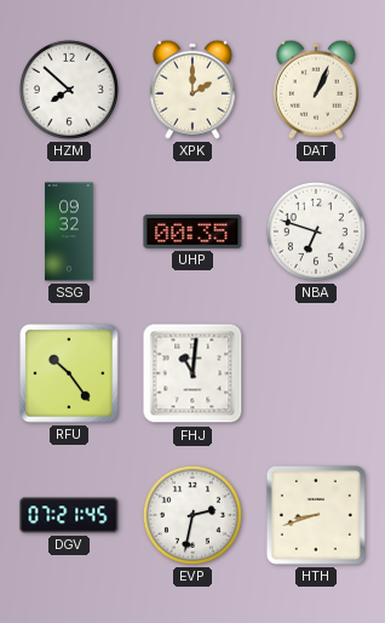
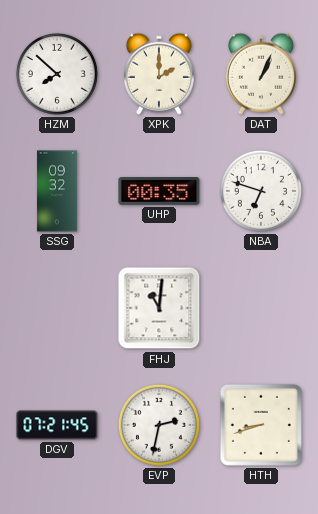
RFU: 10:24 -> none (69, 373)
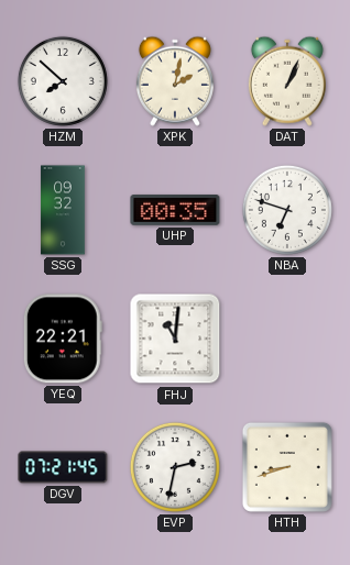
XPK: 2:00 -> 2:02 (175, 81)
YEQ: none -> 22:21 (63, 339)
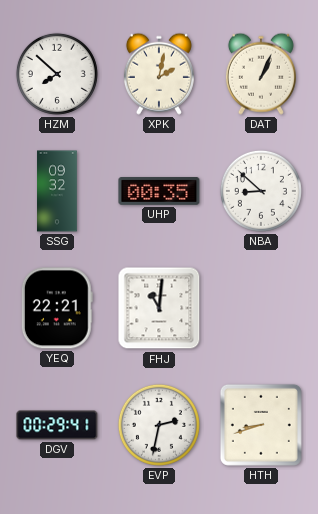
NBA: 6:48 -> 8:52 (261, 191)
DGV: 07:21 -> 00:29 (57, 425)
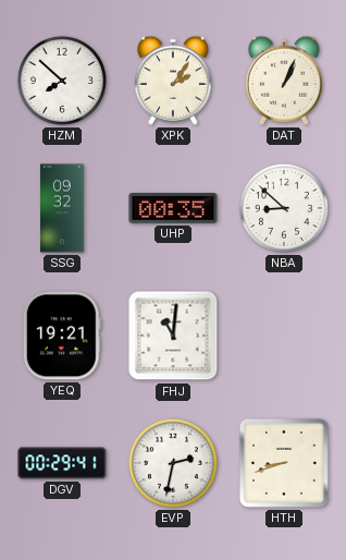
XPK: 2:02 -> 2:06 (173, 81)
YEQ: 22:21 -> 19:21 (62, 336)
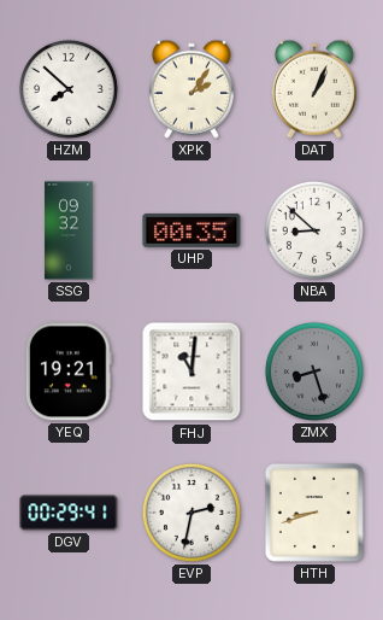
ZMX: none -> 8:27 (314, 372)
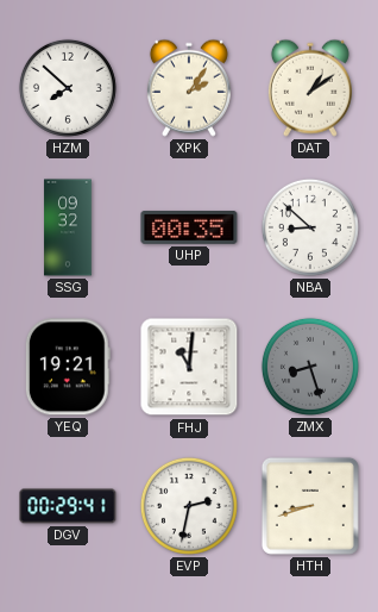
DAT: 1:04 -> 1:09 (310, 88)
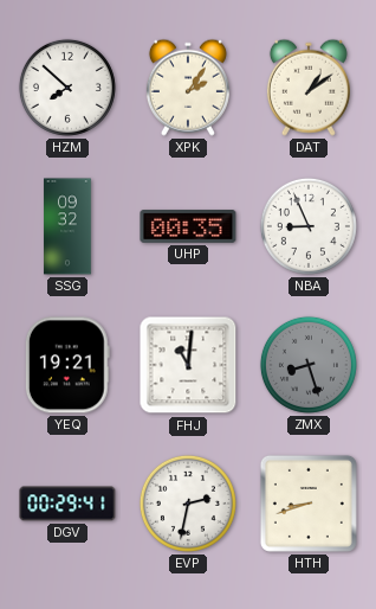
NBA: 8:52 -> 8:56 (309, 226)
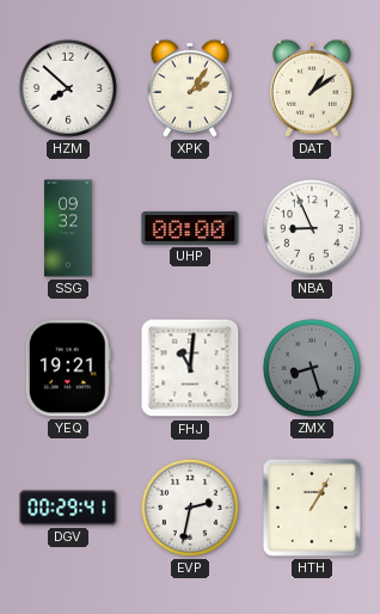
UHP: 00:35 -> 00:00 (190, 229)
HTH: 8:42 -> 1:05 (312, 508)
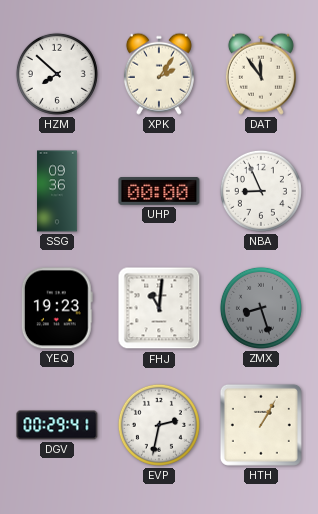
DAT: 1:09 -> 11:54 (261, 74)
SSG: 09:32 -> 09:36 (57, 191)
YEQ: 19:21 -> 19:23 (57, 308)
